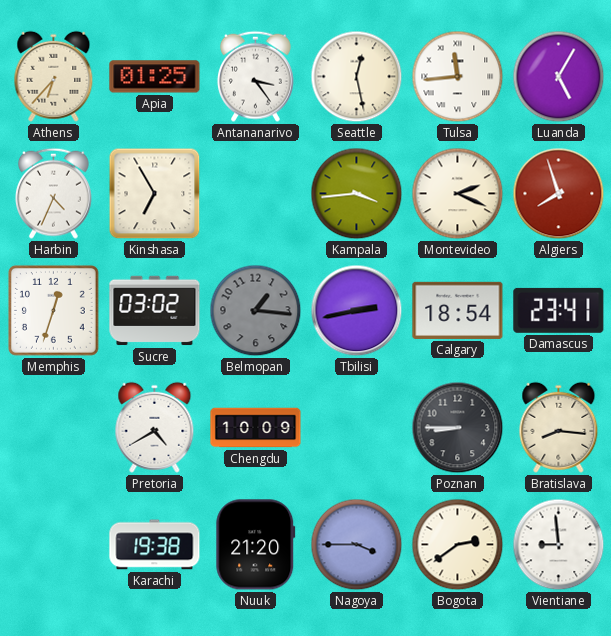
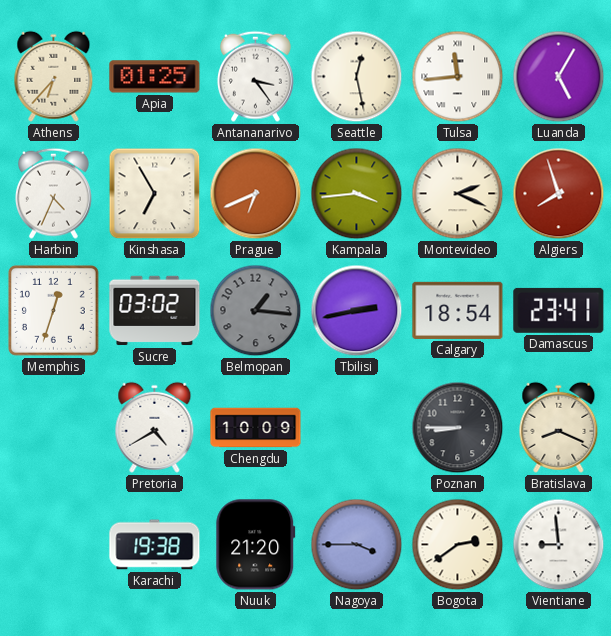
Prague: none -> 6:41 (256, 194)
Bratislava: 8:16 -> 8:19 (559, 427)
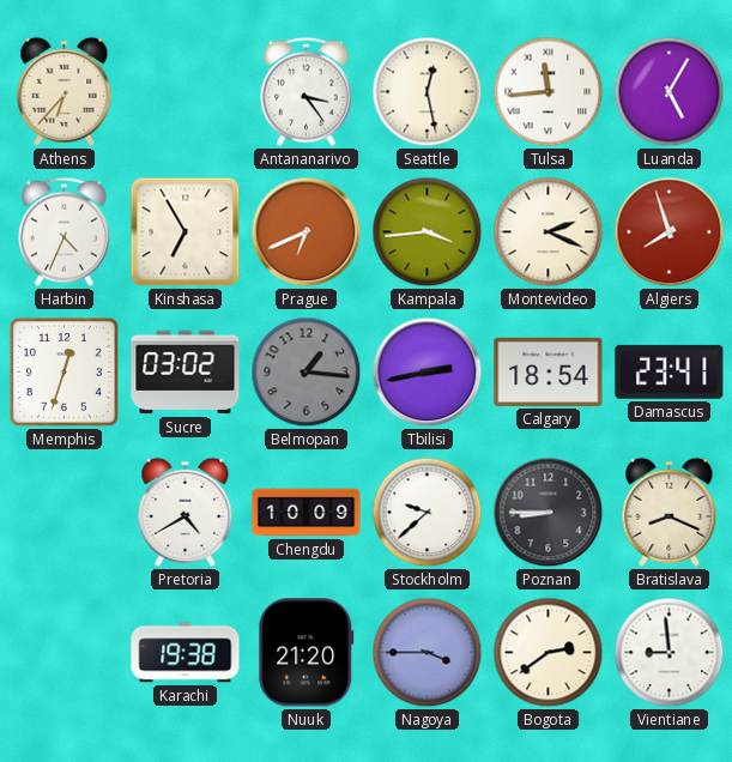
Apia: 01:25 -> none (155, 77)
Stockholm: none -> 9:38 (428, 513)
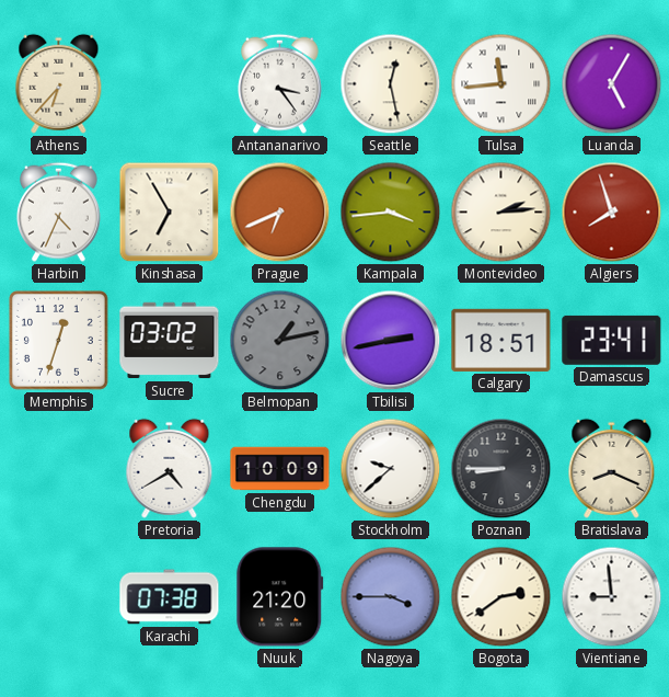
Montevideo: 2:19 -> 2:14 (501, 213)
Belmopan: 1:16 -> 1:13 (280, 341)
Calgary: 18:54 -> 18:51 (501, 340)
Karachi: 19:38 -> 07:38 (170, 597)
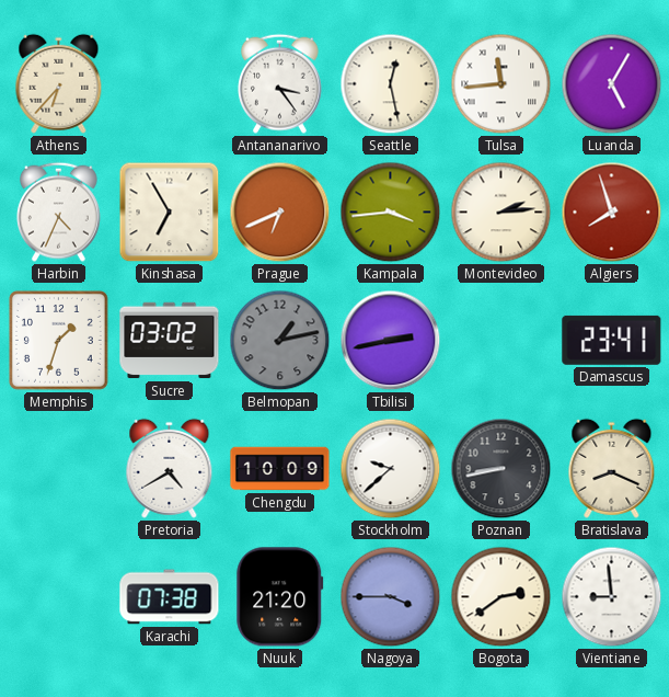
Memphis: 12:33 -> 1:33 (58, 340)
Calgary: 18:51 -> none (501, 340)
Poznan: 8:45 -> 8:43 (501, 469)
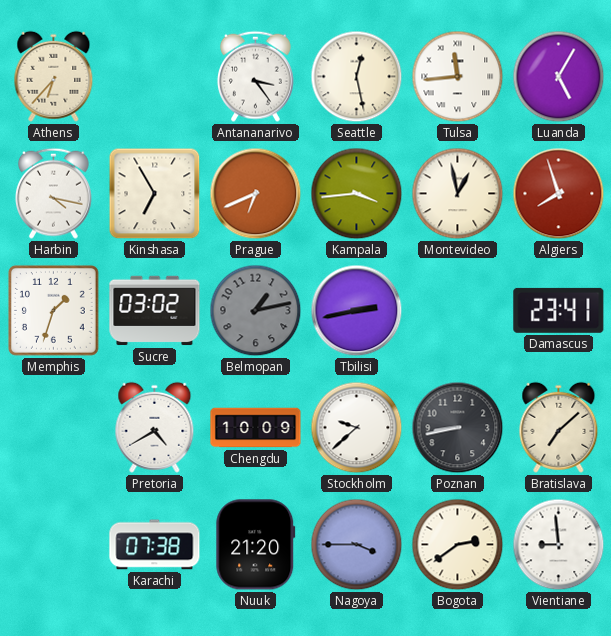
Harbin: 4:34 -> 4:17 (53, 193)
Montevideo: 2:14 -> 12:58 (458, 194)
Bratislava: 8:19 -> 7:08 (559, 427)
